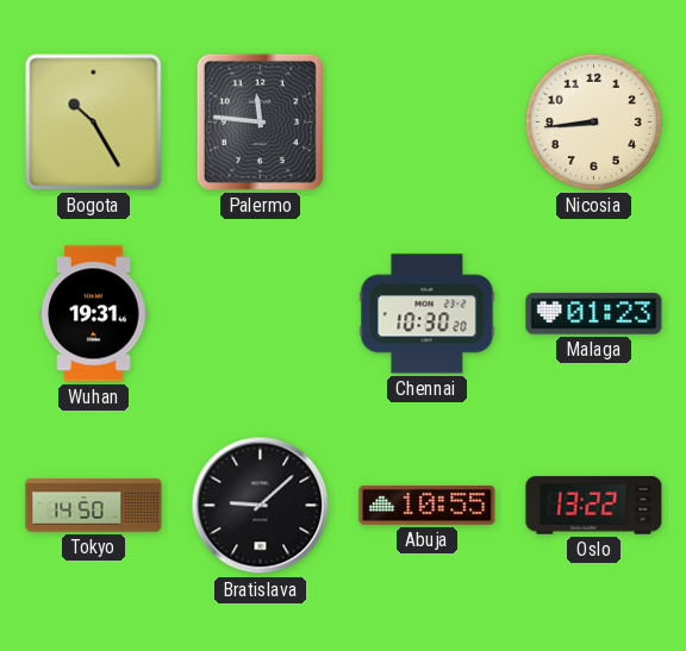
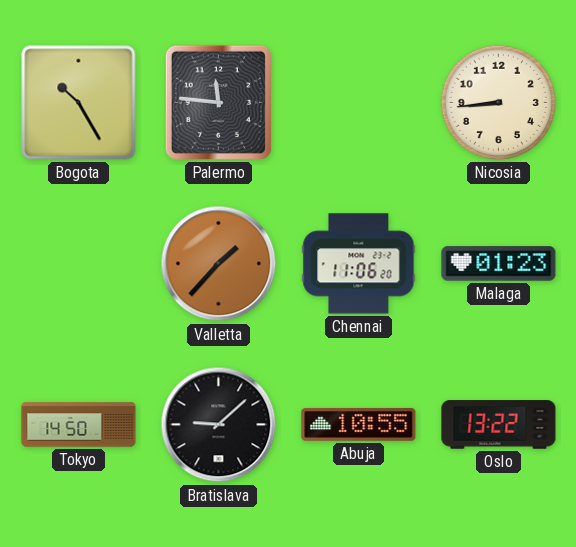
Wuhan: 19:31 -> none (94, 314)
Valletta: none -> 1:37 (219, 264)
Chennai: 10:30 -> 11:06 (359, 264)
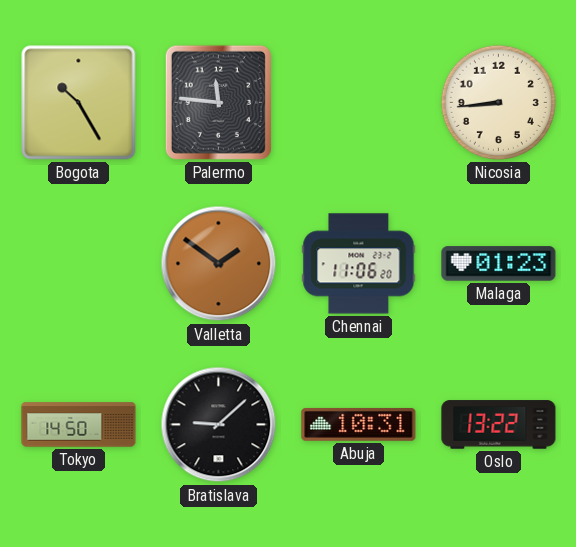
Valletta: 1:37 -> 1:51 (219, 264)
Abuja: 10:55 -> 10:31 (359, 424)
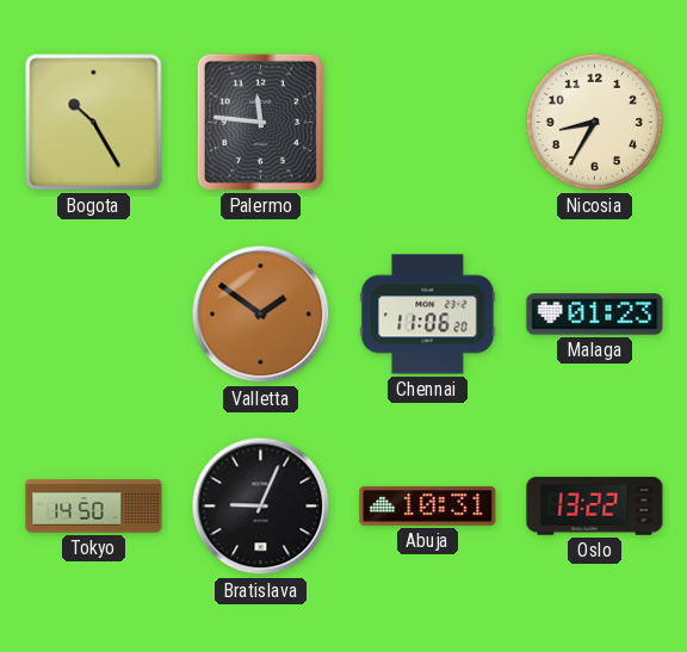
Nicosia: 8:44 -> 8:35 (594, 122)
Bratislava: 9:08 -> 9:04 (261, 507)
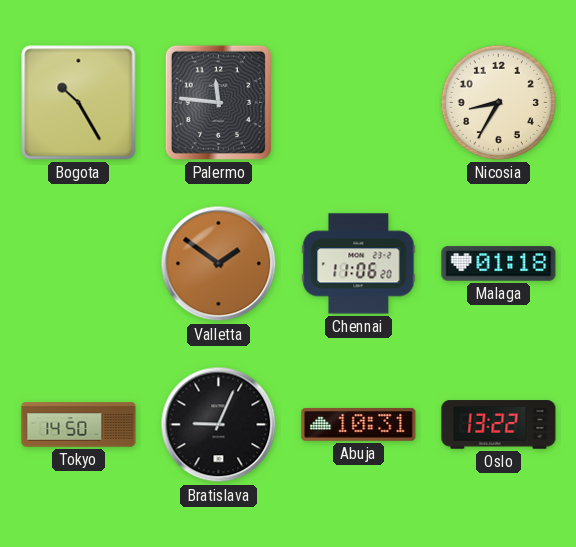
Malaga: 01:23 -> 01:18 (499, 264)
